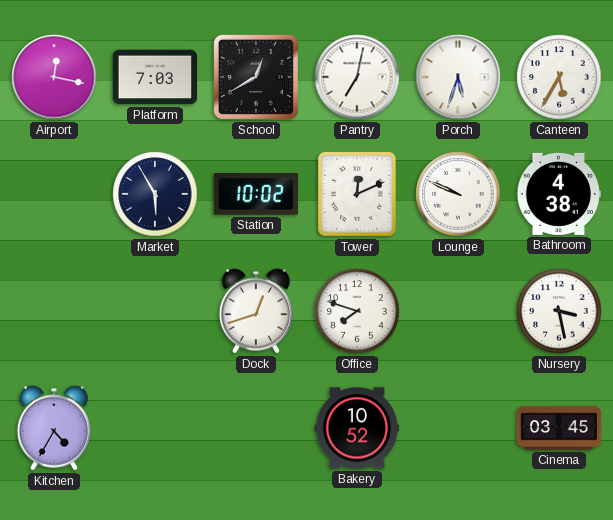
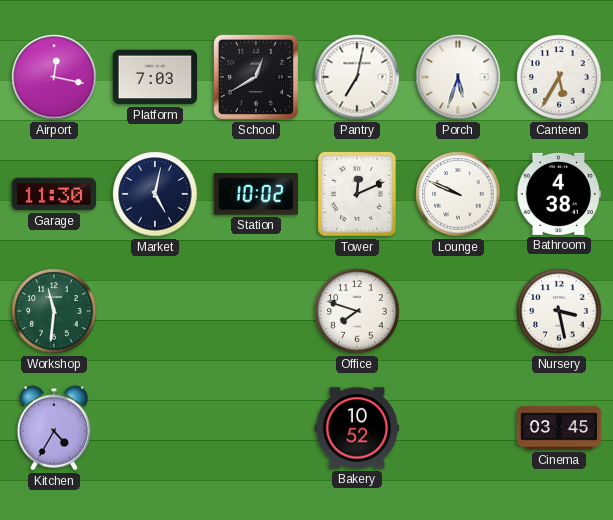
Garage: none -> 11:30 (54, 194)
Market: 5:55 -> 5:02 (155, 194)
Workshop: none -> 11:31 (54, 311)
Dock: 12:42 -> none (255, 311)
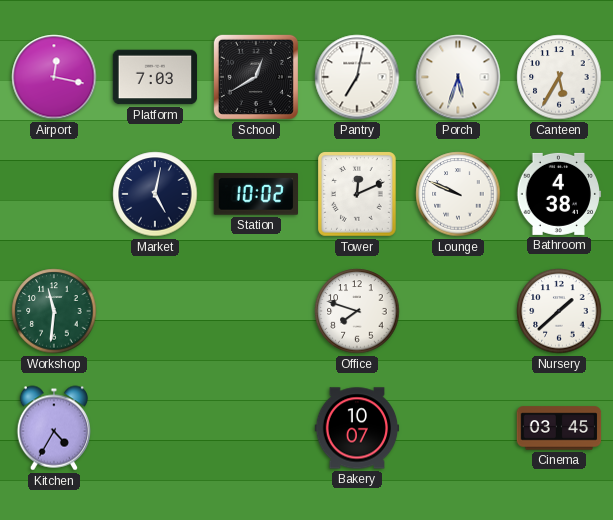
Garage: 11:30 -> none (54, 194)
Nursery: 3:28 -> 1:38 (559, 311)
Bakery: 10:52 -> 10:07 (357, 428)
